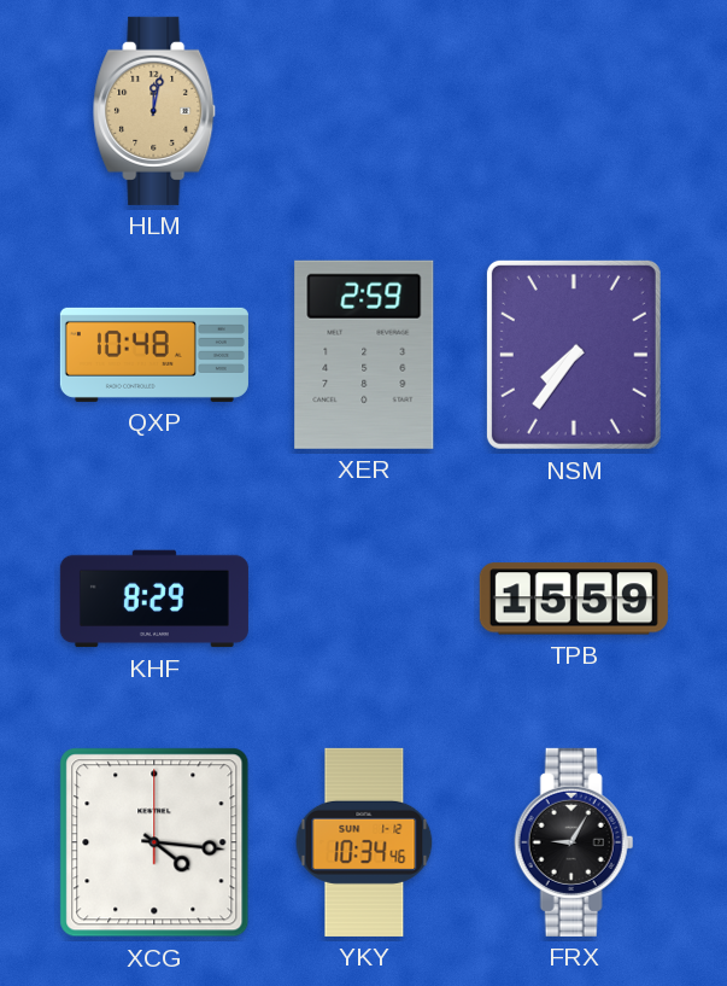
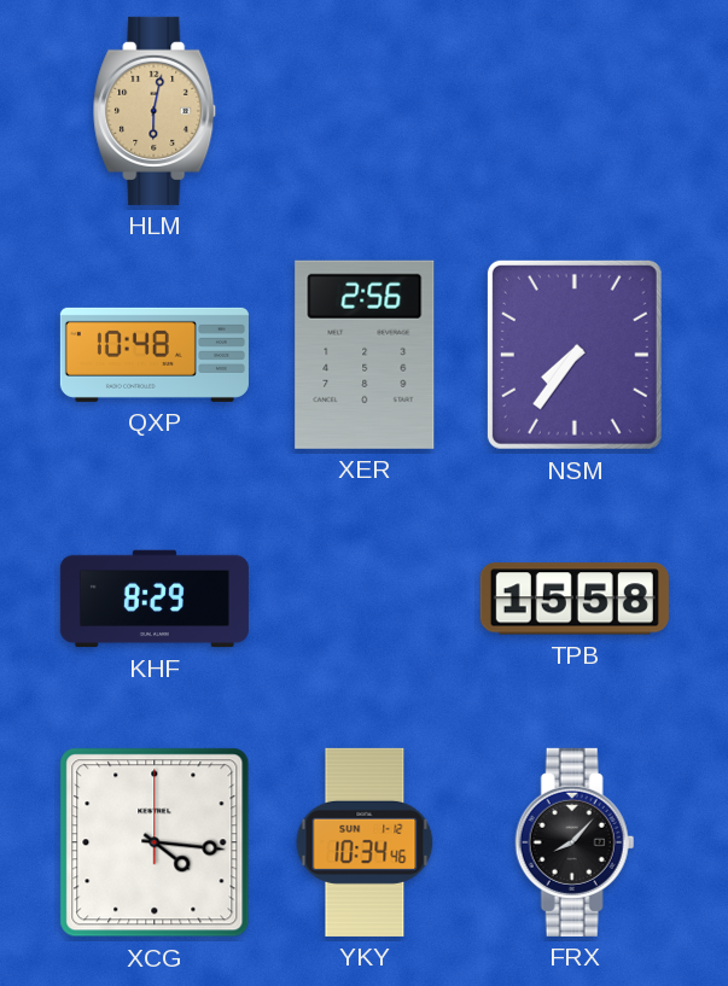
HLM: 12:02 -> 6:02 (156, 111)
XER: 2:59 -> 2:56 (365, 355)
TPB: 15:59 -> 15:58 (575, 599)
FRX: 9:05 -> 8:07 (575, 842)
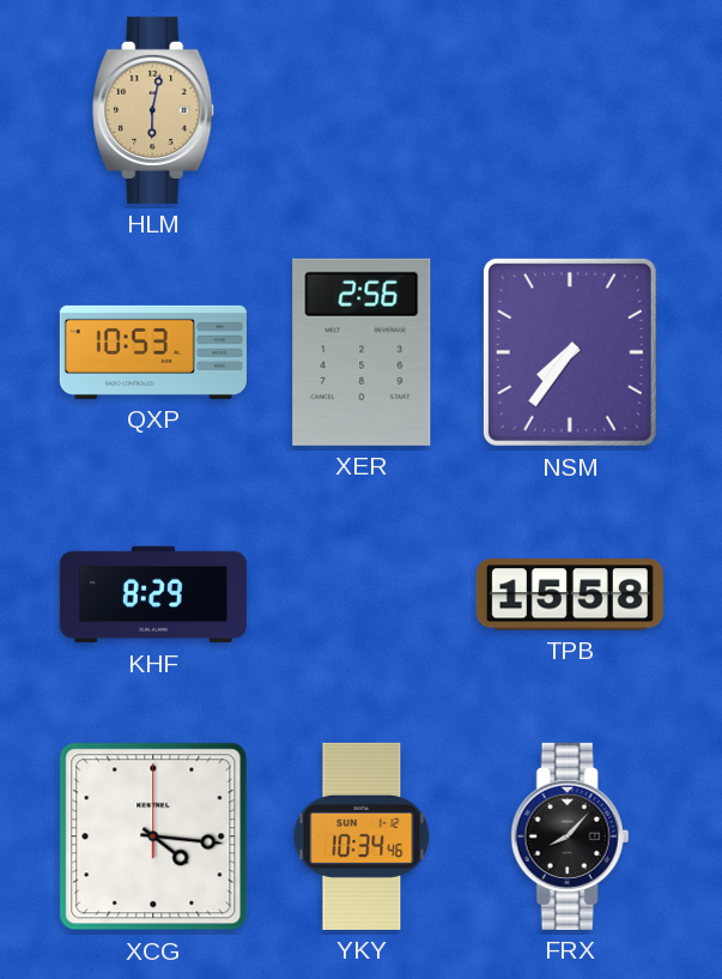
QXP: 10:48 -> 10:53 (153, 352)
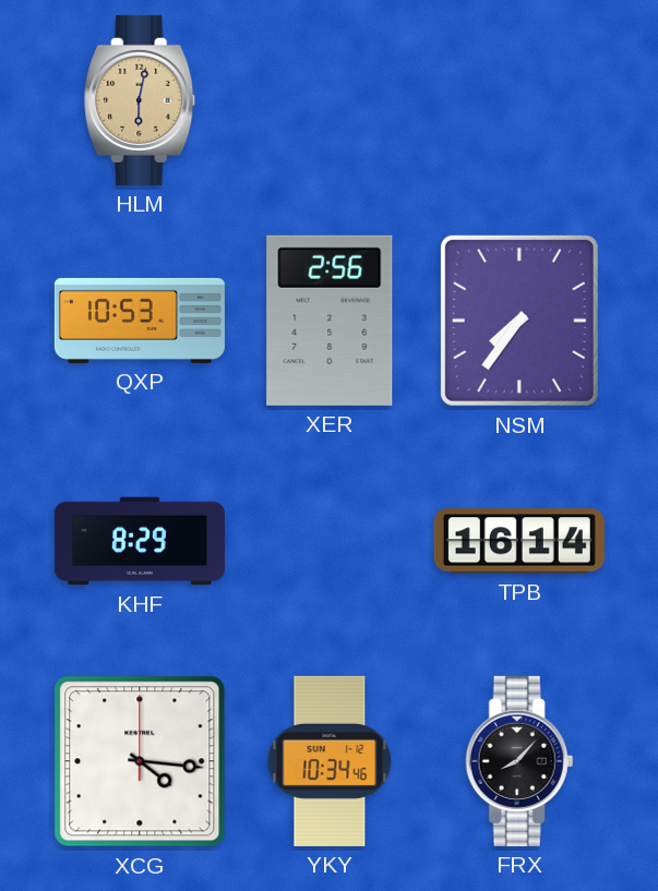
TPB: 15:58 -> 16:14 (519, 541)
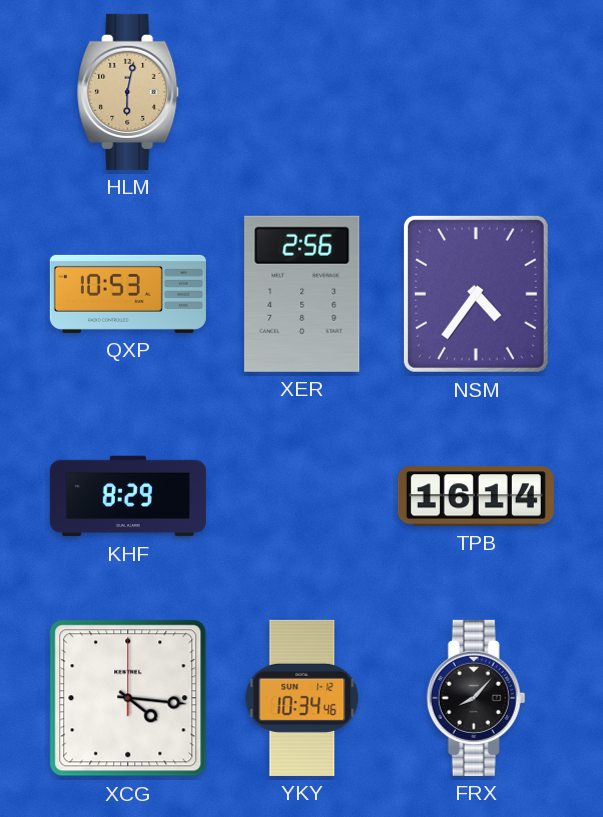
NSM: 7:36 -> 4:36 (476, 294)
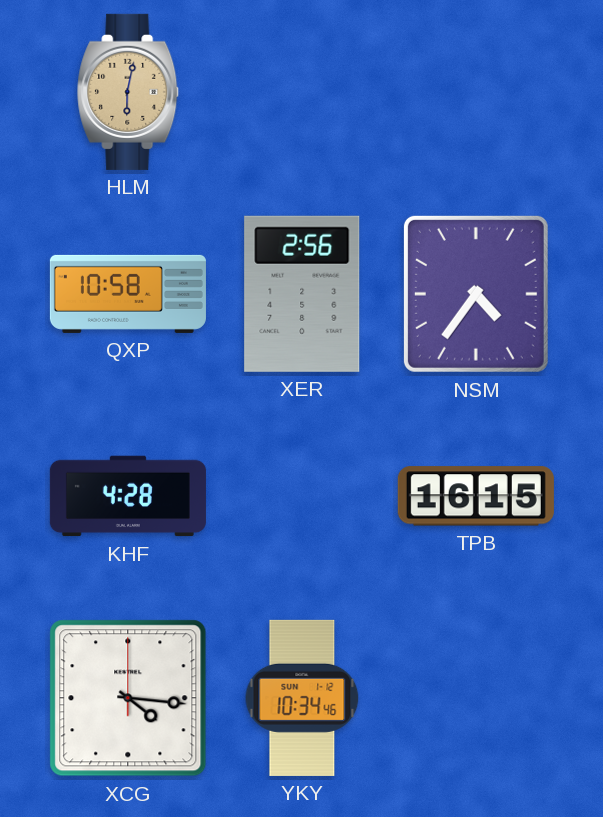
QXP: 10:53 -> 10:58 (128, 294)
KHF: 8:29 -> 4:28 (128, 496)
TPB: 16:14 -> 16:15 (476, 496)
FRX: 8:07 -> none (476, 698)
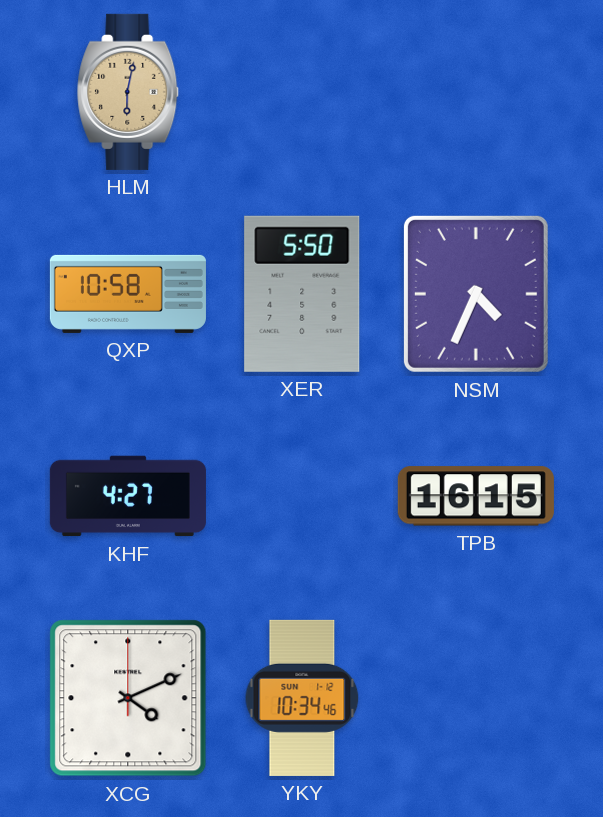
XER: 2:56 -> 5:50 (302, 294)
NSM: 4:36 -> 4:34 (476, 294)
KHF: 4:28 -> 4:27 (128, 496)
XCG: 4:16 -> 4:11 (128, 698)
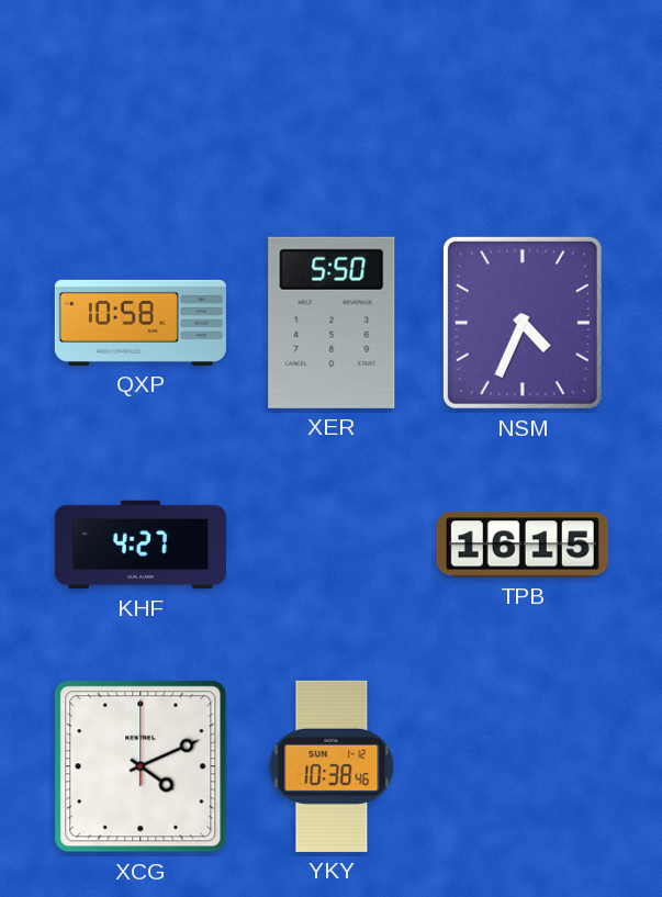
HLM: 6:02 -> none (129, 92)
YKY: 10:34 -> 10:38 (332, 766)
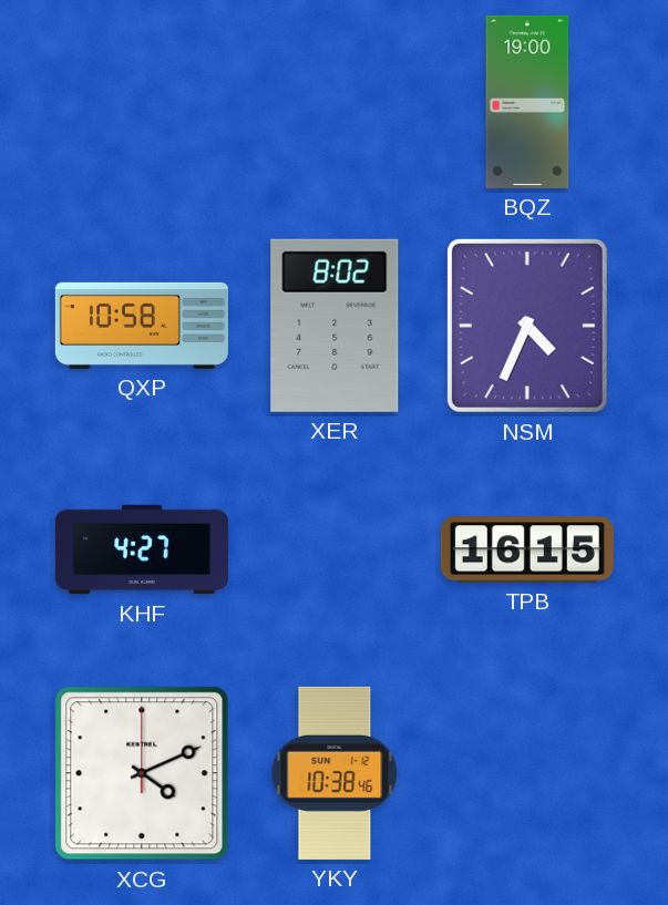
BQZ: none -> 19:00 (527, 102)
XER: 5:50 -> 8:02 (335, 326)
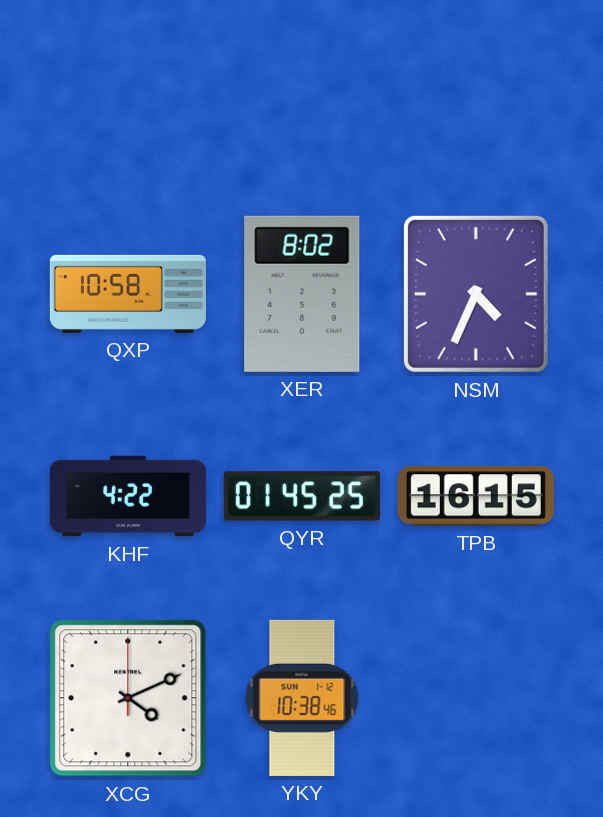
BQZ: 19:00 -> none (527, 102)
KHF: 4:27 -> 4:22 (128, 496)
QYR: none -> 01:45 (302, 496)
